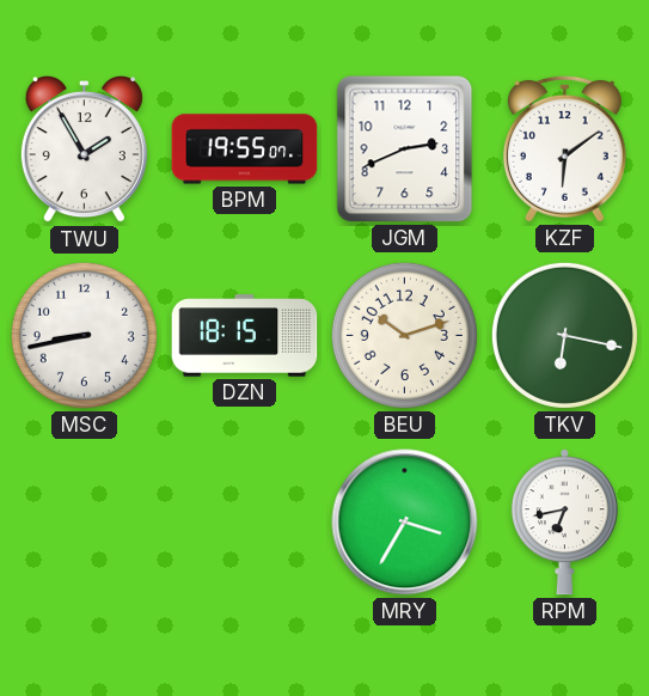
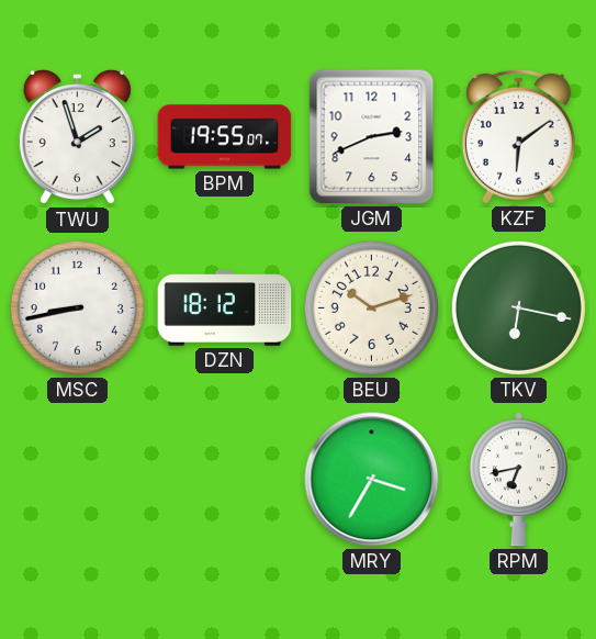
TWU: 1:55 -> 1:57 (77, 138)
DZN: 18:15 -> 18:12 (225, 309)
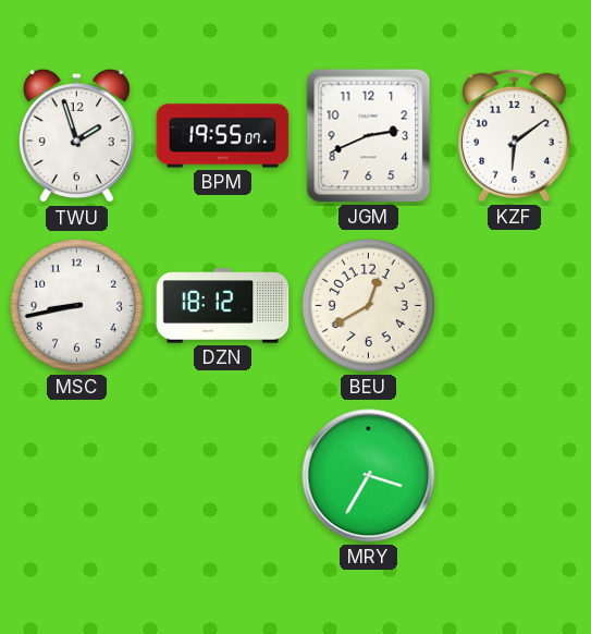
BEU: 10:12 -> 12:40 (368, 305)
TKV: 6:17 -> none (518, 307)
RPM: 6:43 -> none (518, 480)
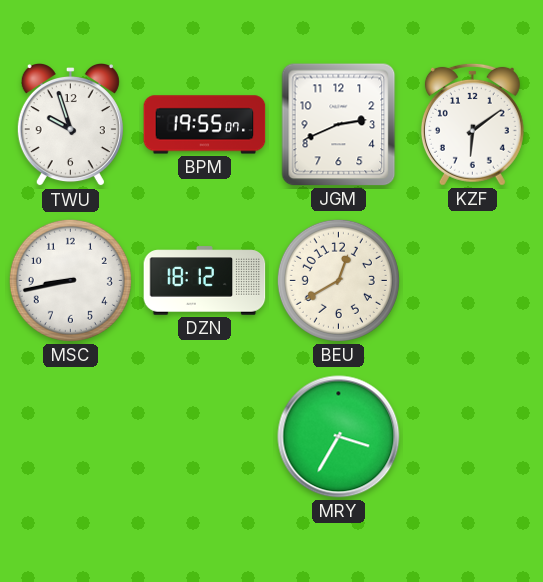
TWU: 1:57 -> 9:57 (70, 126)
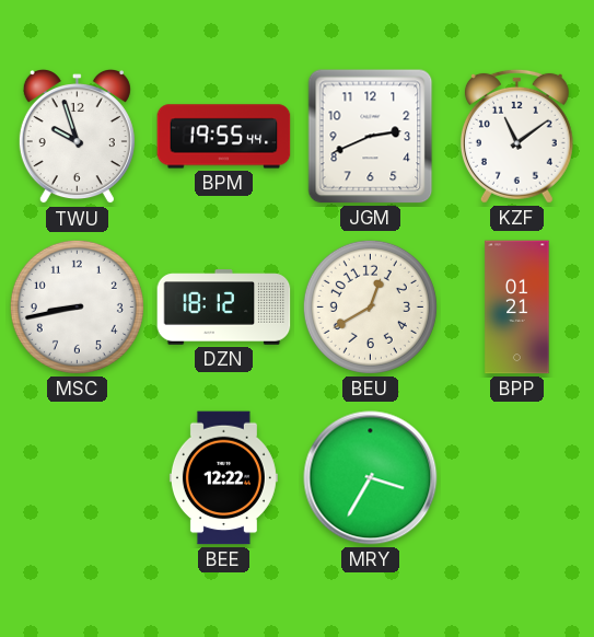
BPM: 19:55:07 -> 19:55:44 (224, 137)
KZF: 6:09 -> 11:09 (516, 136)
BPP: none -> 01:21 (517, 308)
BEE: none -> 12:22 (223, 478)
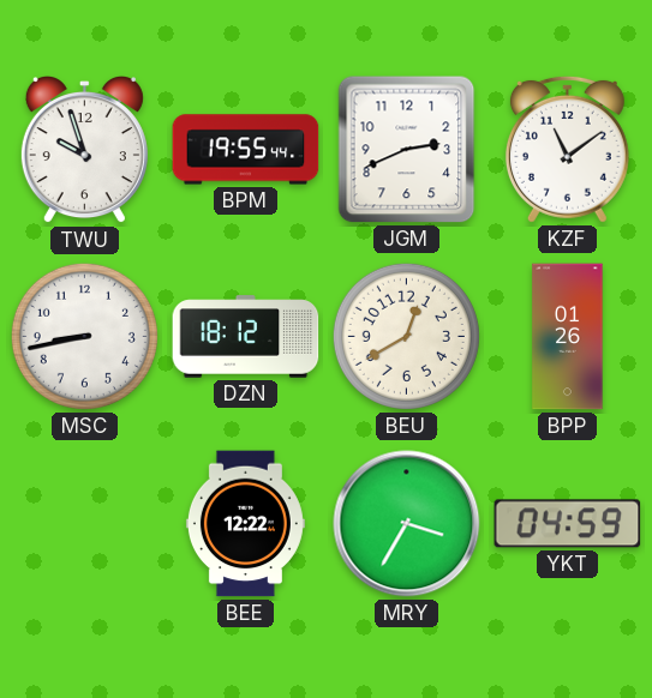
BPP: 01:21 -> 01:26 (568, 337)
YKT: none -> 04:59 (568, 524)
